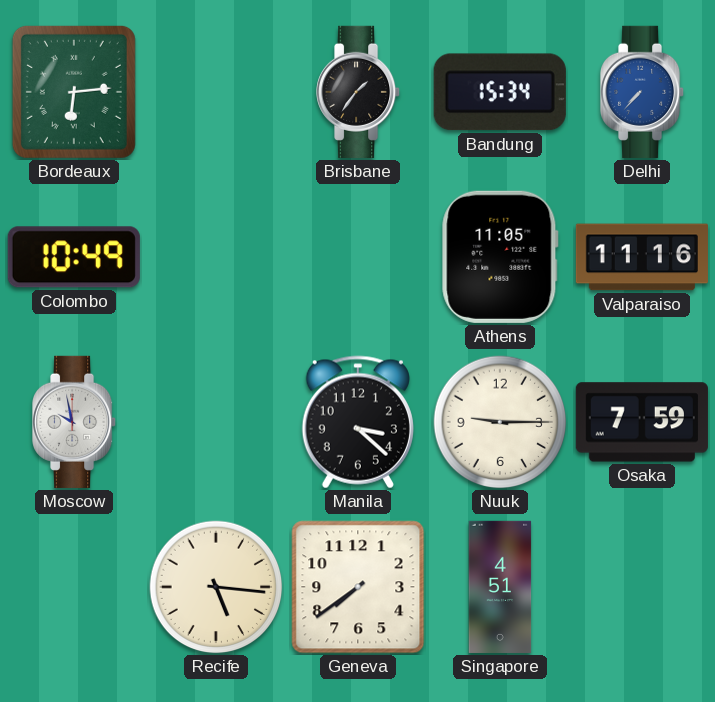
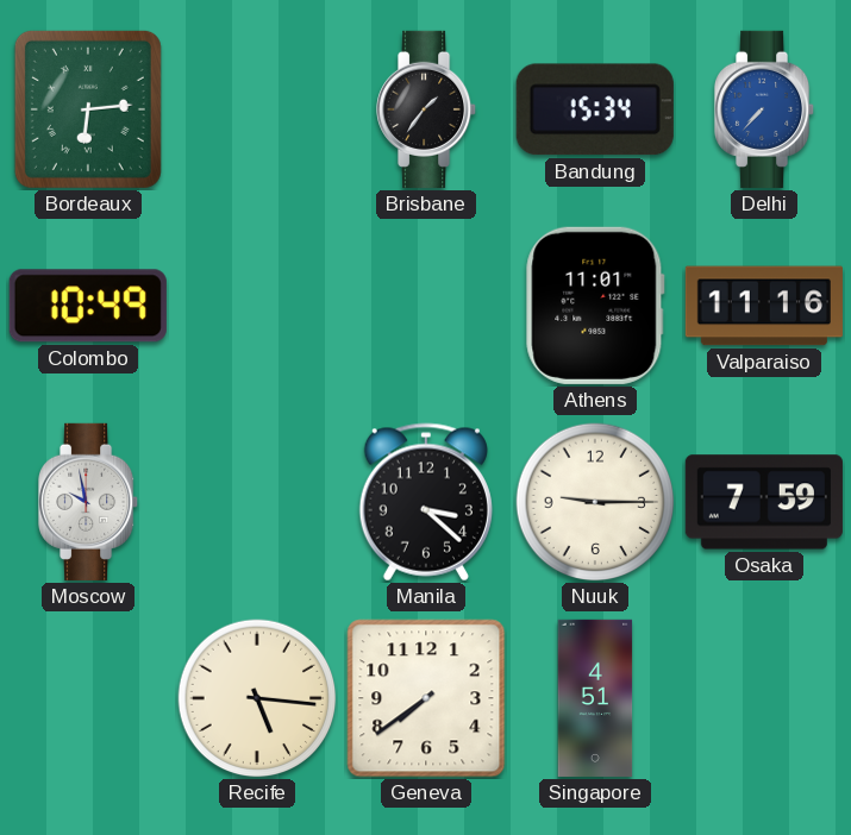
Athens: 11:05 -> 11:01 (595, 306)
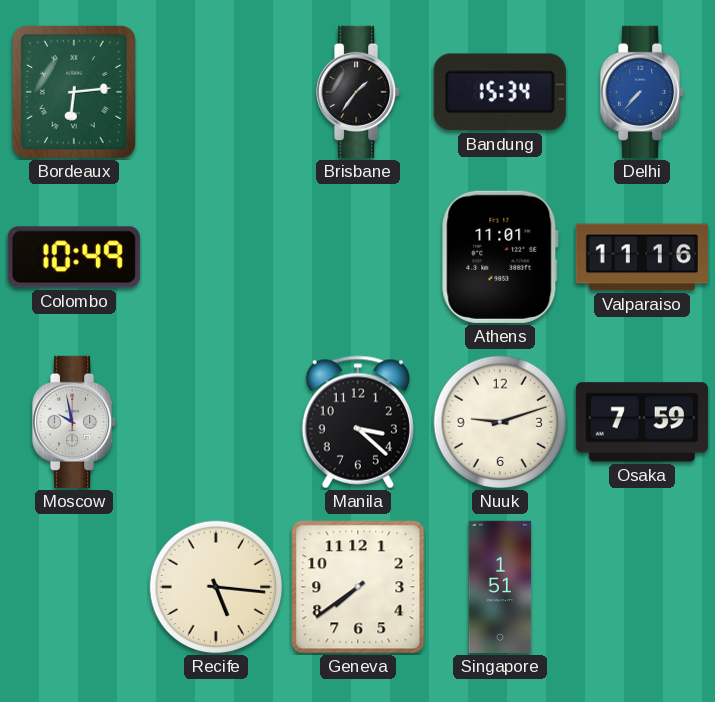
Nuuk: 9:15 -> 9:12 (500, 422)
Singapore: 4:51 -> 1:51 (500, 587)
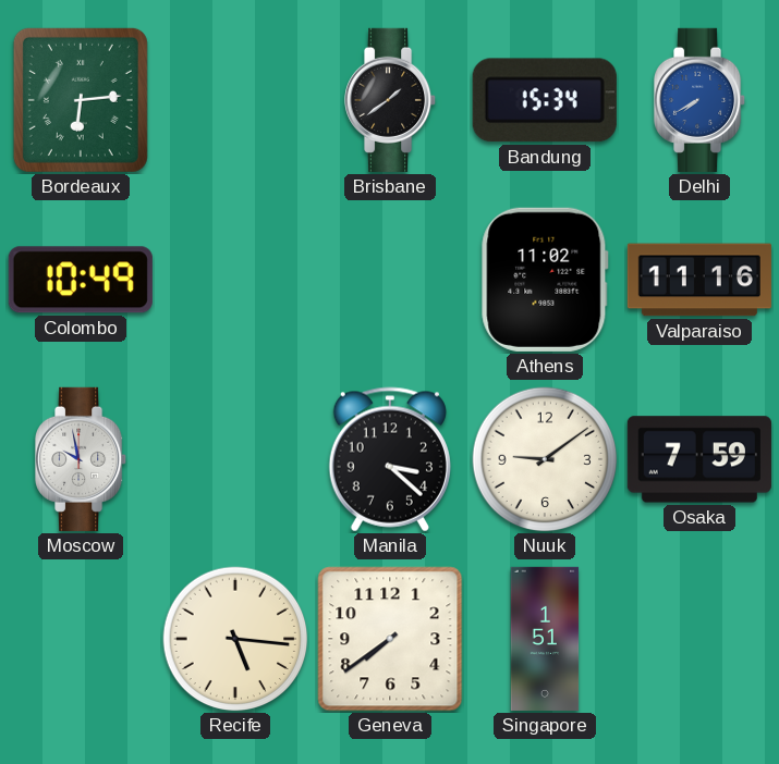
Brisbane: 1:36 -> 1:39 (391, 100)
Delhi: 7:37 -> 7:40 (701, 100)
Athens: 11:01 -> 11:02 (545, 280)
Nuuk: 9:12 -> 9:09 (545, 459)
